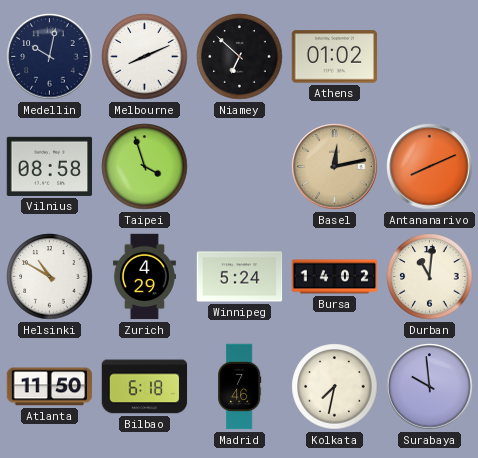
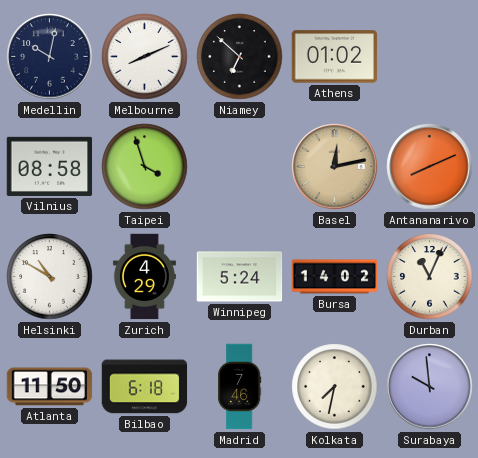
Durban: 11:01 -> 11:04 (430, 277)
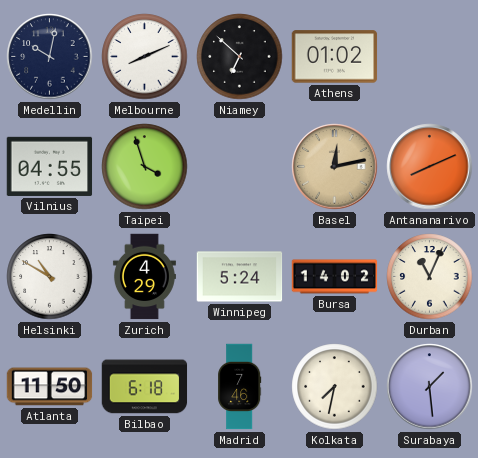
Vilnius: 08:58 -> 04:55 (50, 166)
Surabaya: 9:59 -> 1:29 (430, 387)
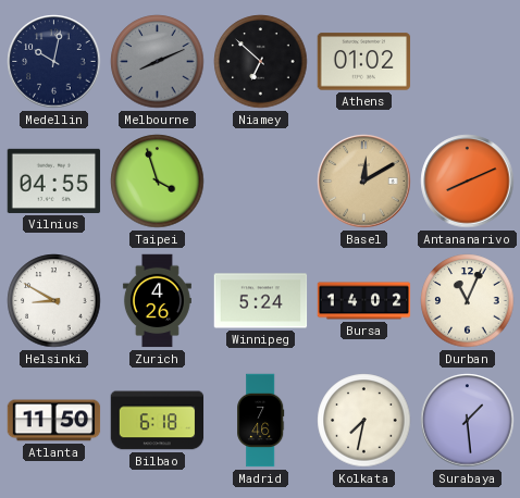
Melbourne dial: white -> grey (158, 62)
Basel: 12:13 -> 12:10 (364, 182)
Helsinki: 10:50 -> 8:50 (54, 301)
Zurich: 4:29 -> 4:26 (157, 301)
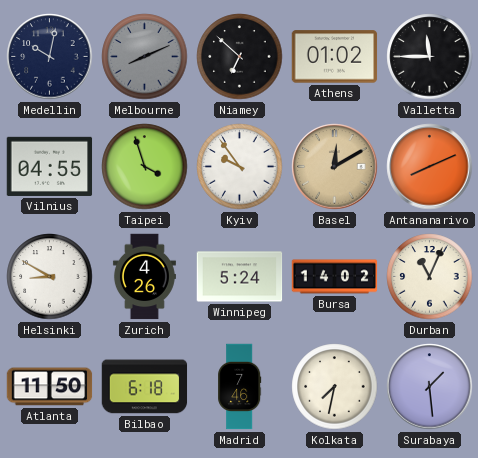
Valletta: none -> 11:45 (430, 57)
Kyiv: none -> 9:54 (240, 167)
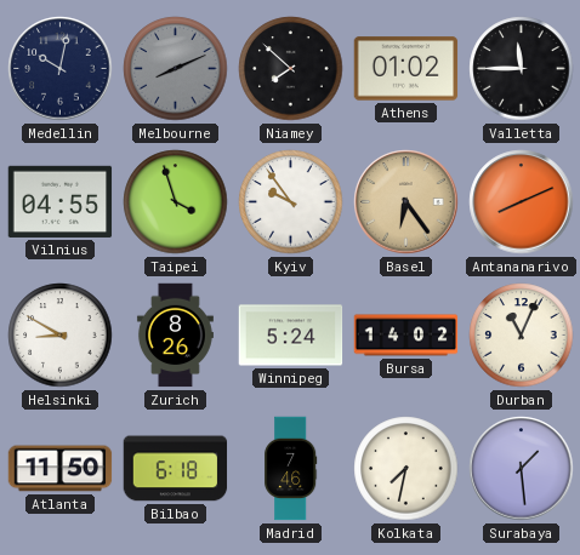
Niamey: 6:52 -> 7:52 (291, 69)
Basel: 12:10 -> 6:24 (406, 202)
Zurich: 4:26 -> 8:26 (175, 336)
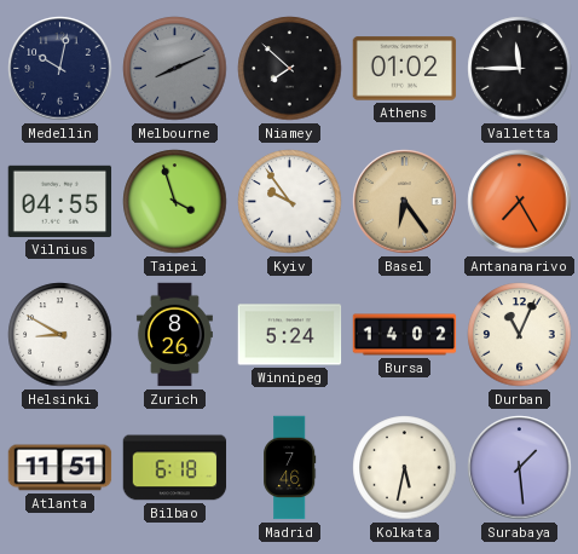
Antananarivo: 8:11 -> 7:25 (520, 202)
Atlanta: 11:50 -> 11:51 (60, 468)
Kolkata: 7:32 -> 5:32 (405, 468)
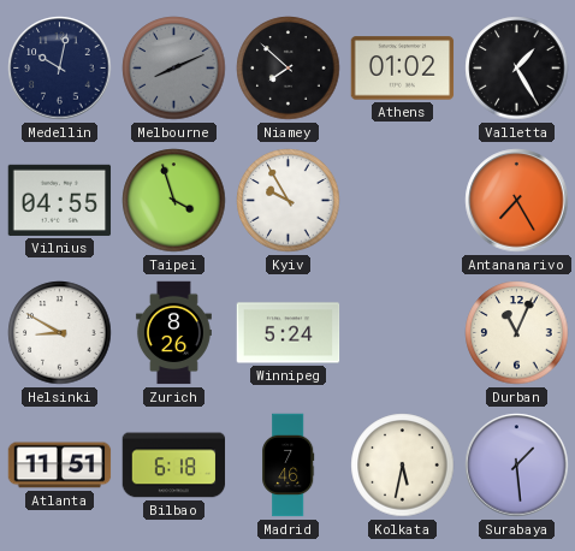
Valletta: 11:45 -> 1:25 (517, 69)
Kyiv: 9:54 -> 9:55 (289, 201)
Basel: 6:24 -> none (405, 202)
Bursa: 14:02 -> none (405, 335)
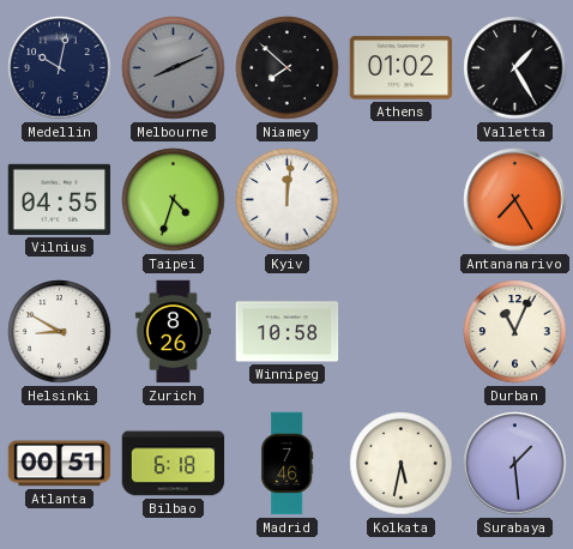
Taipei: 3:57 -> 4:33 (174, 200)
Kyiv: 9:55 -> 12:01 (288, 200)
Winnipeg: 5:24 -> 10:58 (288, 332)
Atlanta: 11:51 -> 00:51 (60, 464)
